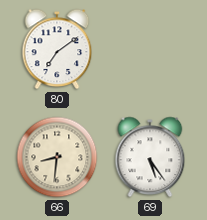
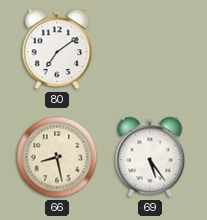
66: 8:31 -> 8:28 (57, 157)
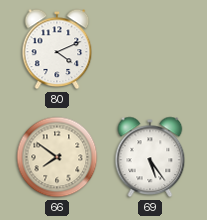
80: 7:09 -> 4:11 (57, 49)
66: 8:28 -> 7:51 (57, 157)
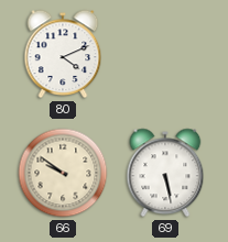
66: 7:51 -> 9:51 (63, 173)
69: 5:24 -> 5:28 (165, 173)
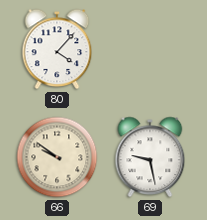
80: 4:11 -> 4:07 (57, 49)
69: 5:28 -> 9:28 (150, 157)
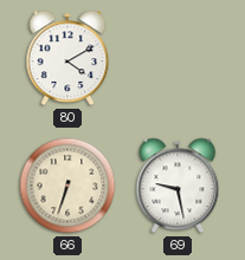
80: 4:07 -> 4:10 (67, 58)
66: 9:51 -> 6:33 (67, 186)
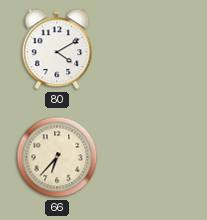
66: 6:33 -> 6:37 (57, 157)
69: 9:28 -> none (178, 186)
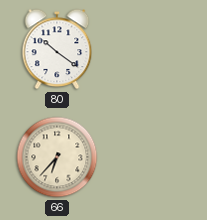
80: 4:10 -> 10:21 (57, 49)
